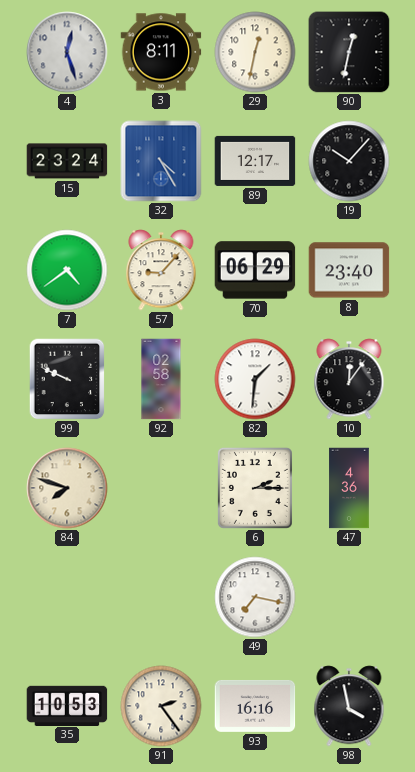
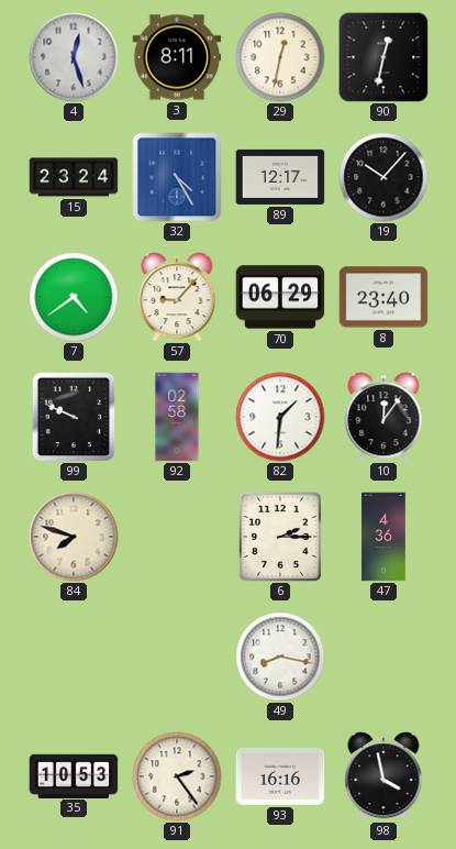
49: 7:17 -> 8:17 (280, 657)
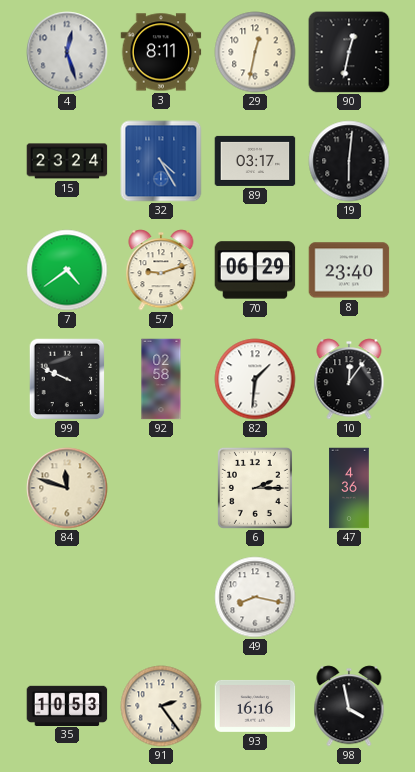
89: 12:17 -> 03:17 (255, 161)
19: 10:07 -> 6:01 (349, 161)
57: 9:07 -> 9:12 (161, 270)
84: 7:48 -> 11:48 (67, 488)
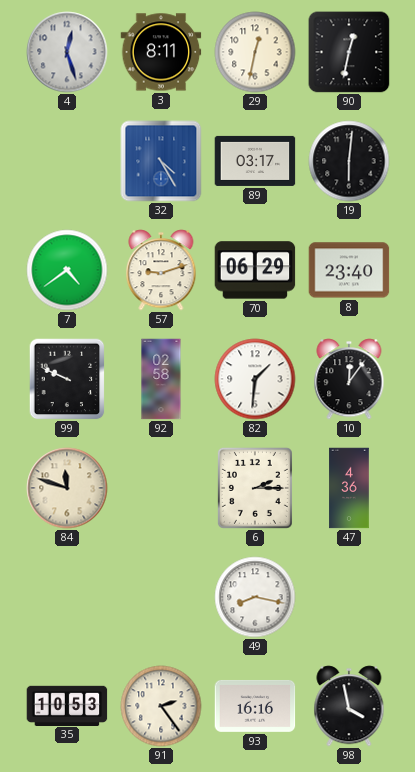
15: 23:24 -> none (67, 161)
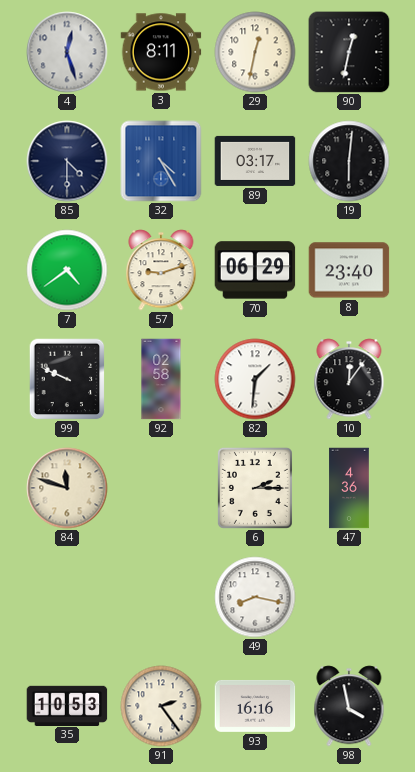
85: none -> 4:30 (67, 161)
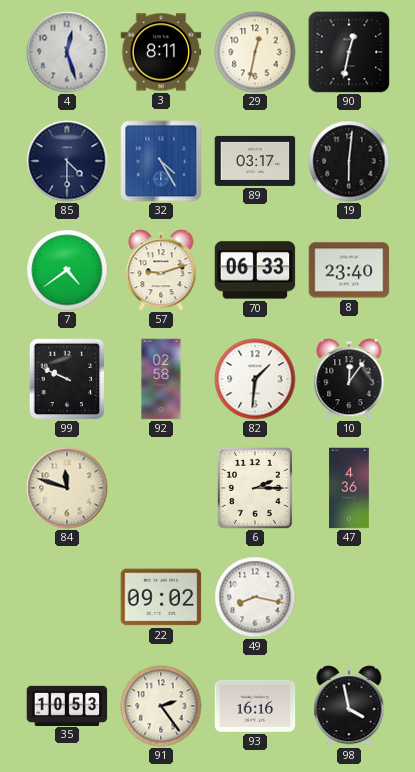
70: 06:29 -> 06:33 (255, 270)
22: none -> 09:02 (161, 597)
